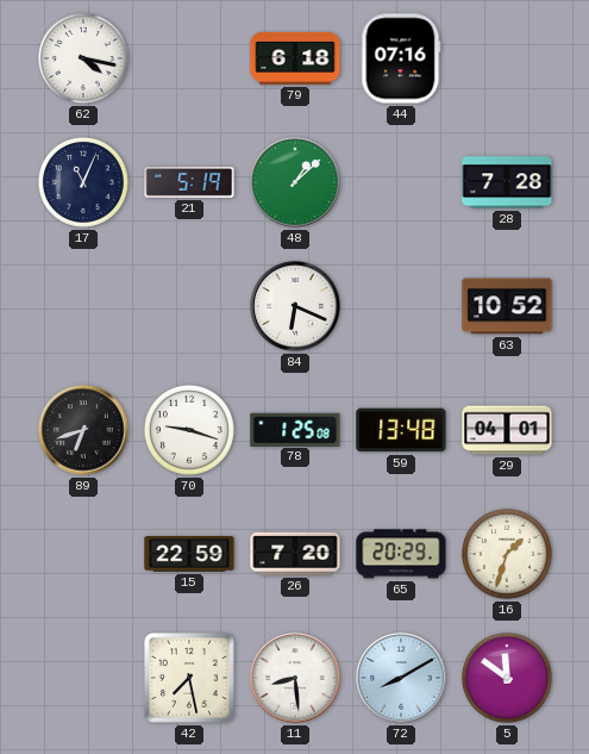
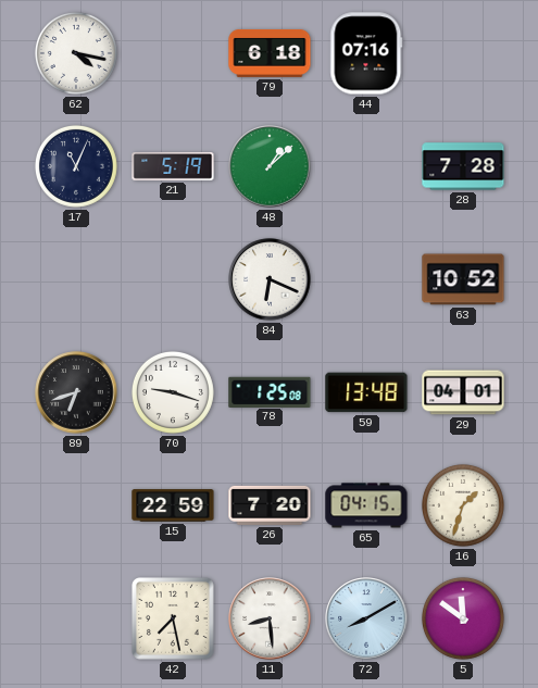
65: 20:29 -> 04:15 (366, 505)
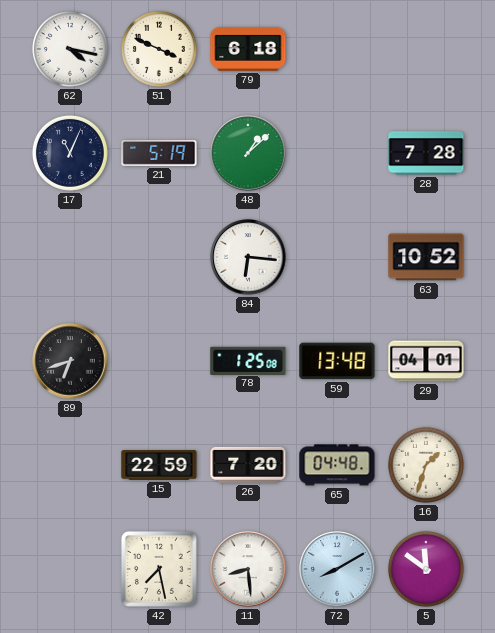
51: none -> 3:49 (159, 49)
44: 07:16 -> none (366, 53)
84: 6:19 -> 6:16 (248, 257)
70: 9:18 -> none (173, 392)
65: 04:15 -> 04:48 (337, 465)
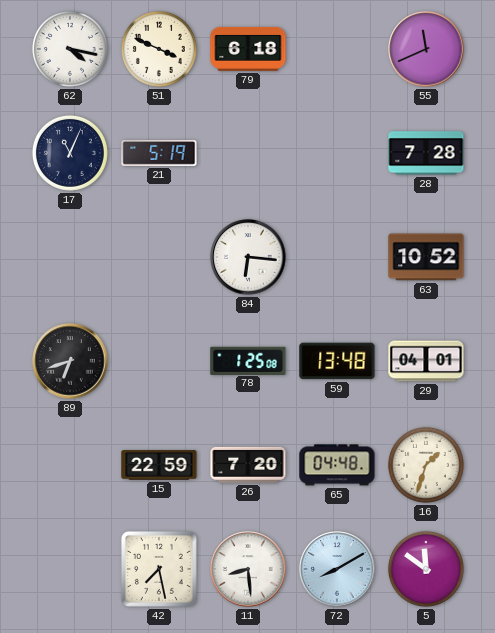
55: none -> 11:41 (426, 49)
48: 1:08 -> none (248, 153)
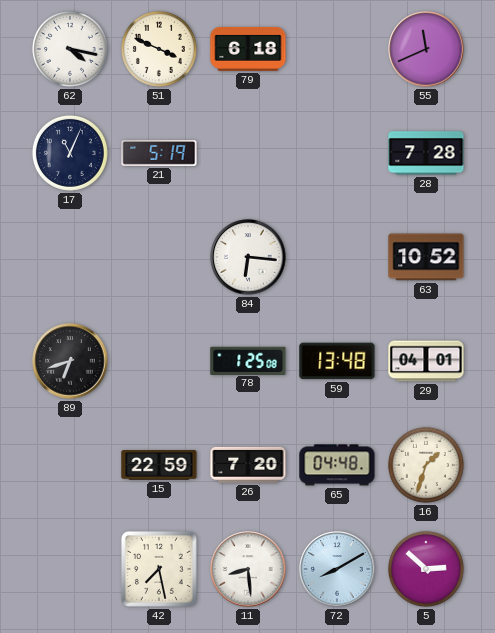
5: 11:51 -> 2:52 (426, 569)
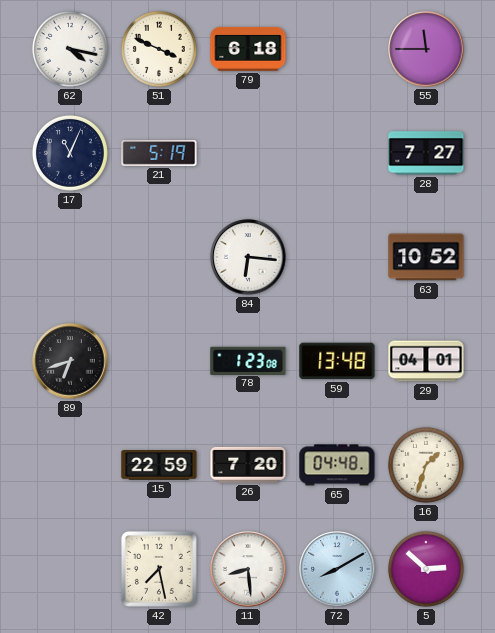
55: 11:41 -> 11:45 (426, 49)
28: 7:28 -> 7:27 (426, 153)
78: 1:25 -> 1:23 (248, 360)
